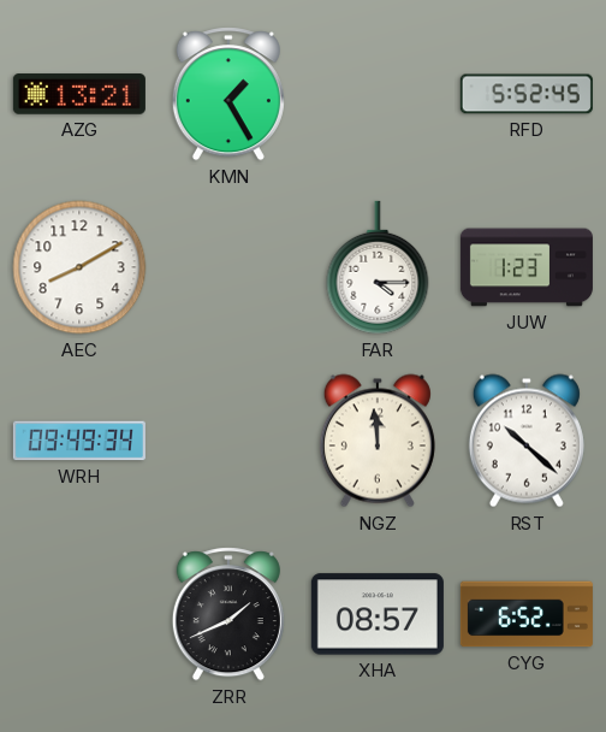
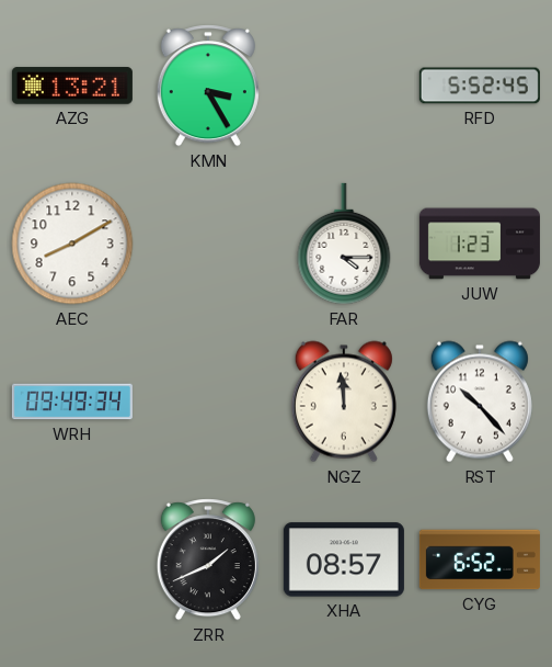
KMN: 1:25 -> 3:25 (208, 86)
RST: 10:22 -> 10:23 (480, 402)
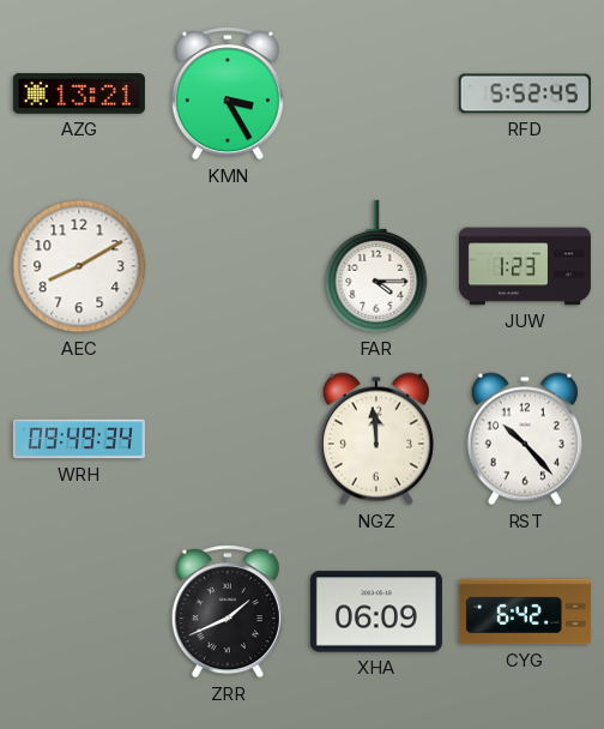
XHA: 08:57 -> 06:09 (376, 611)
CYG: 6:52 -> 6:42 (525, 611)
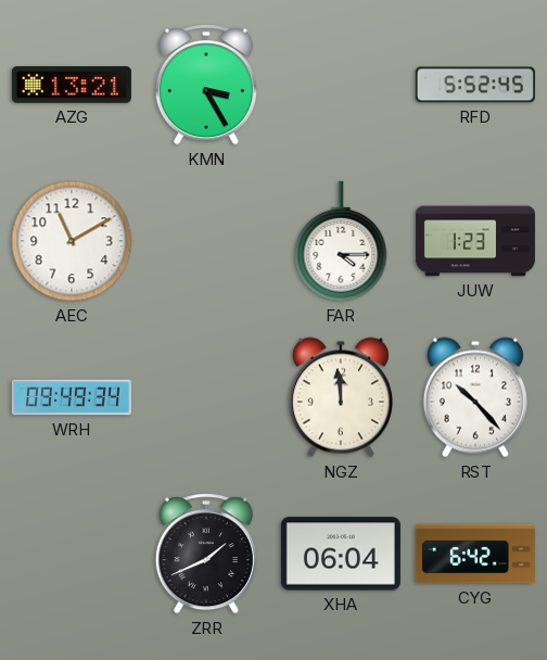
AEC: 8:10 -> 11:10 (72, 241)
XHA: 06:09 -> 06:04 (341, 554)
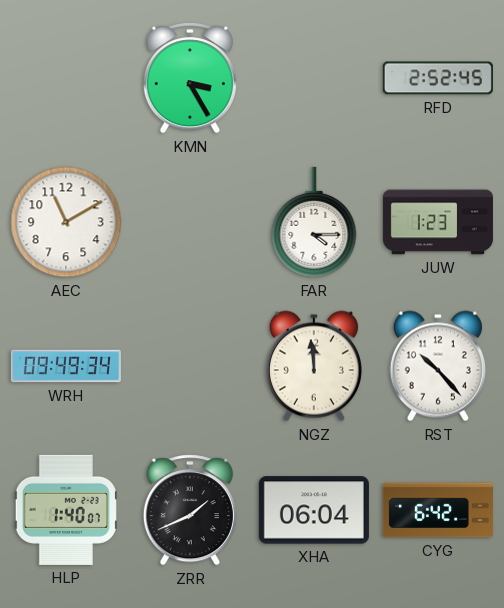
AZG: 13:21 -> none (72, 85)
RFD: 5:52 -> 2:52 (438, 78)
HLP: none -> 1:40 (66, 510)
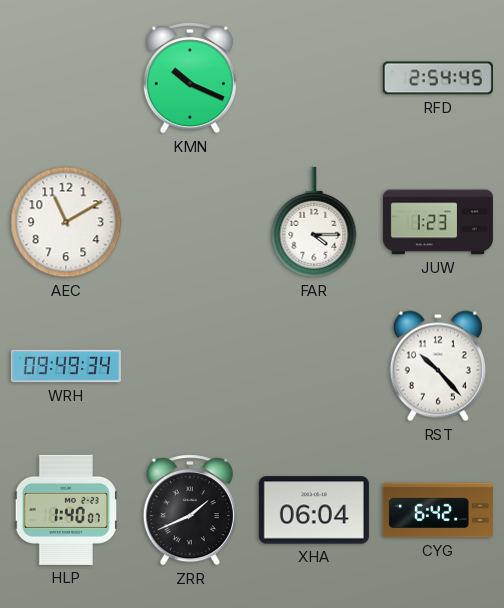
KMN: 3:25 -> 10:19 (190, 78)
RFD: 2:52 -> 2:54 (438, 78)
NGZ: 11:59 -> none (314, 366)
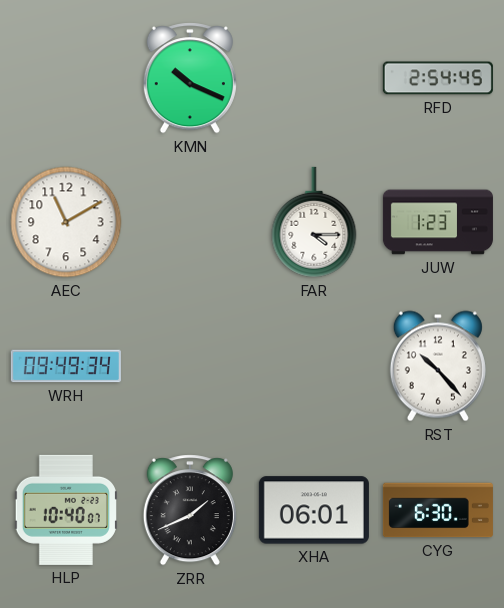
HLP: 1:40 -> 10:40 (66, 510)
XHA: 06:04 -> 06:01 (314, 510)
CYG: 6:42 -> 6:30 (438, 510)
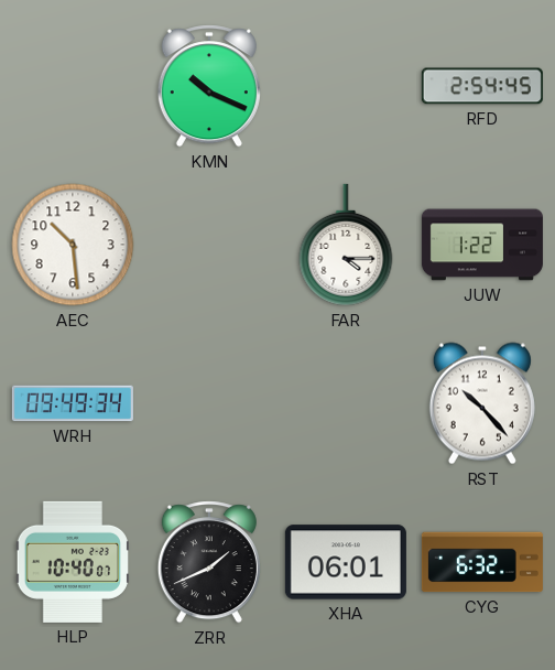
AEC: 11:10 -> 10:29 (73, 245)
JUW: 1:23 -> 1:22 (482, 245)
CYG: 6:30 -> 6:32 (482, 562)
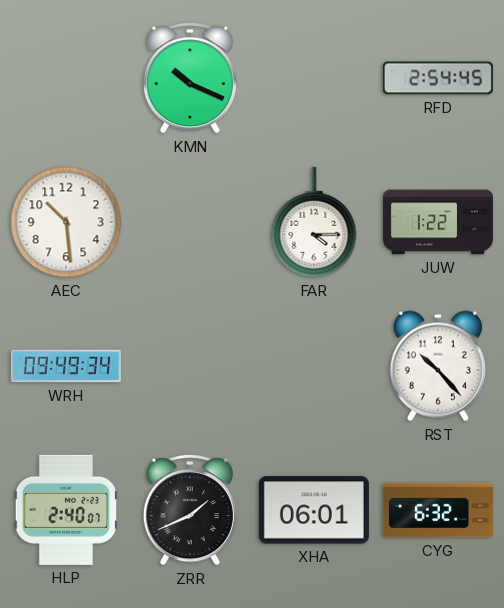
HLP: 10:40 -> 2:40 (66, 510)
